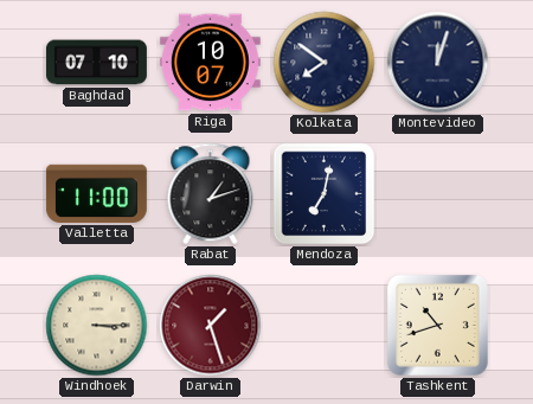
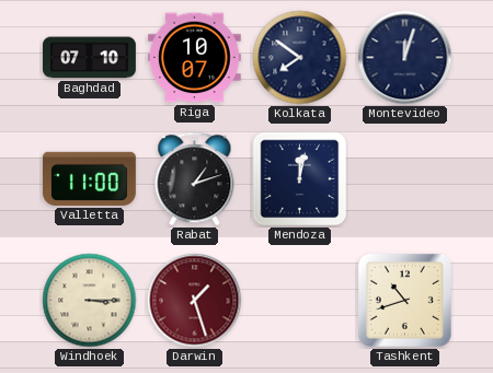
Mendoza: 7:02 -> 12:02 (300, 179)
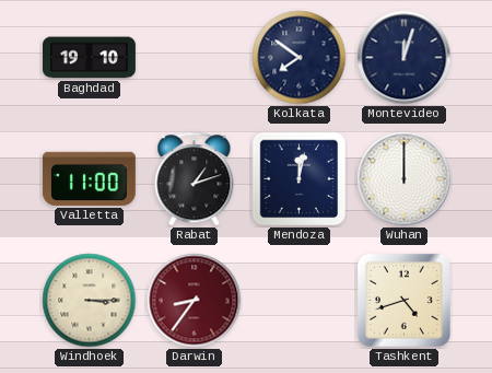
Baghdad: 07:10 -> 19:10 (89, 58)
Riga: 10:07 -> none (194, 58)
Wuhan: none -> 12:00 (405, 179)
Darwin: 1:27 -> 8:36 (195, 301)
Tashkent: 10:42 -> 4:42 (403, 300)
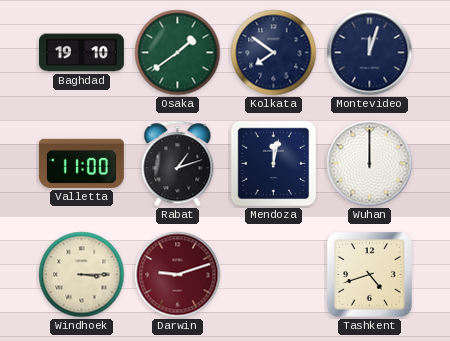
Osaka: none -> 1:39 (178, 53)
Darwin: 8:36 -> 9:12 (178, 275)
